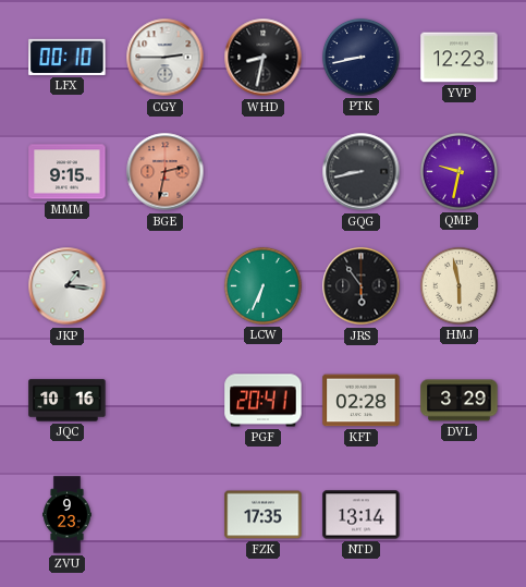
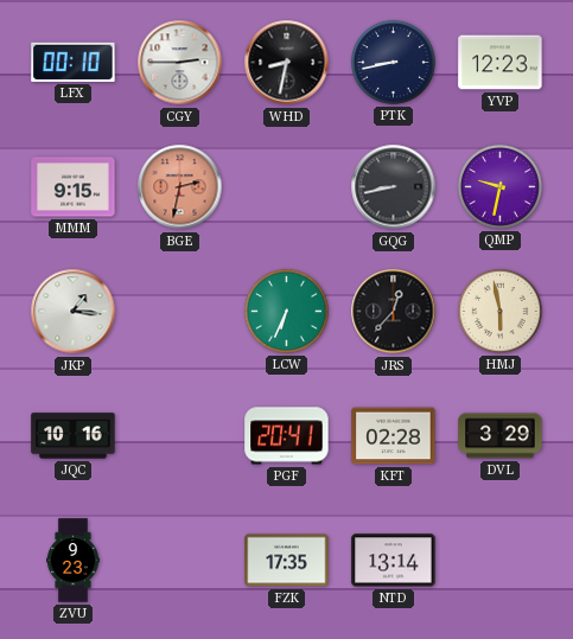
JRS: 5:54 -> 12:37 (394, 312)
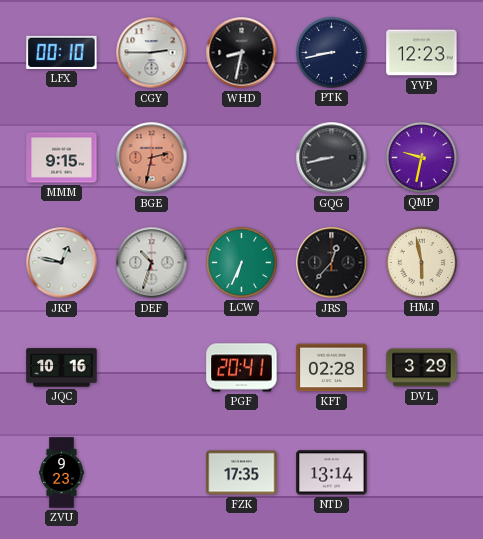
JKP: 1:16 -> 12:47 (62, 263)
DEF: none -> 10:33 (152, 263)
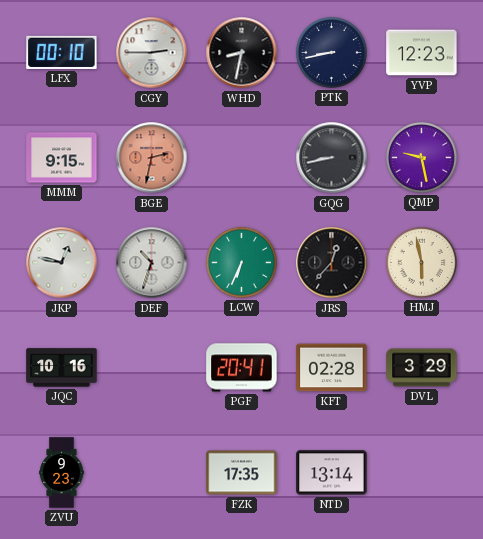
QMP: 9:32 -> 9:28 (421, 157)
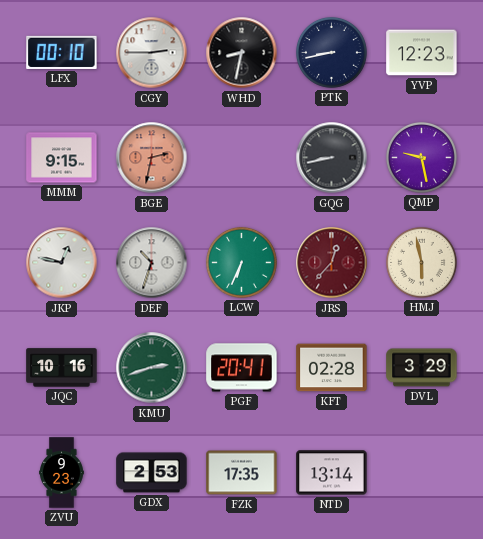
JRS dial: black -> burgundy (332, 263)
KMU: none -> 2:42 (152, 368)
GDX: none -> 2:53 (152, 473)
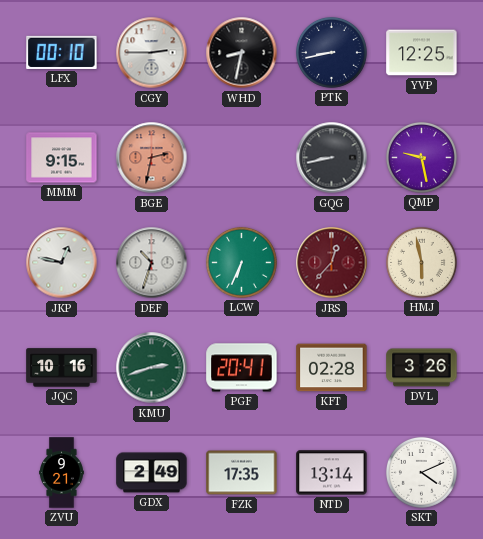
YVP: 12:23 -> 12:25 (422, 53)
DVL: 3:29 -> 3:26 (422, 368)
ZVU: 9:23 -> 9:21 (62, 473)
GDX: 2:53 -> 2:49 (152, 473)
SKT: none -> 4:11 (421, 472)
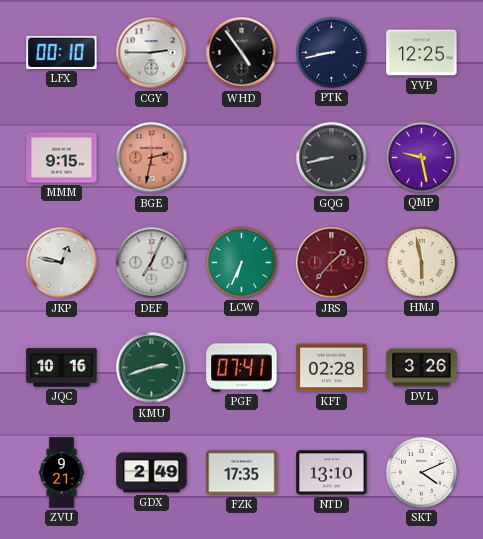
WHD: 8:32 -> 4:54 (242, 53)
DEF: 10:33 -> 7:04 (152, 263)
JRS: 12:37 -> 1:37 (332, 263)
PGF: 20:41 -> 07:41 (242, 368)
NTD: 13:14 -> 13:10 (332, 473)
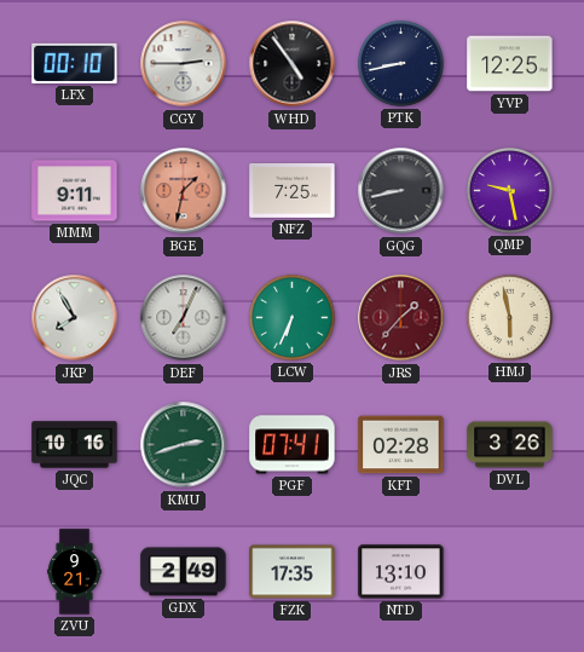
MMM: 9:15 -> 9:11 (75, 191)
BGE: 2:32 -> 1:32 (184, 191)
NFZ: none -> 7:25 (293, 190)
JKP: 12:47 -> 7:55 (75, 318)
SKT: 4:11 -> none (421, 472)
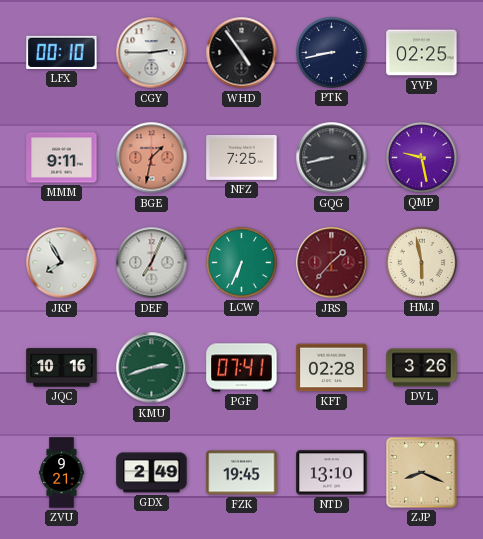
YVP: 12:25 -> 02:25 (422, 53)
FZK: 17:35 -> 19:45 (242, 473)
ZJP: none -> 8:19 (422, 473)
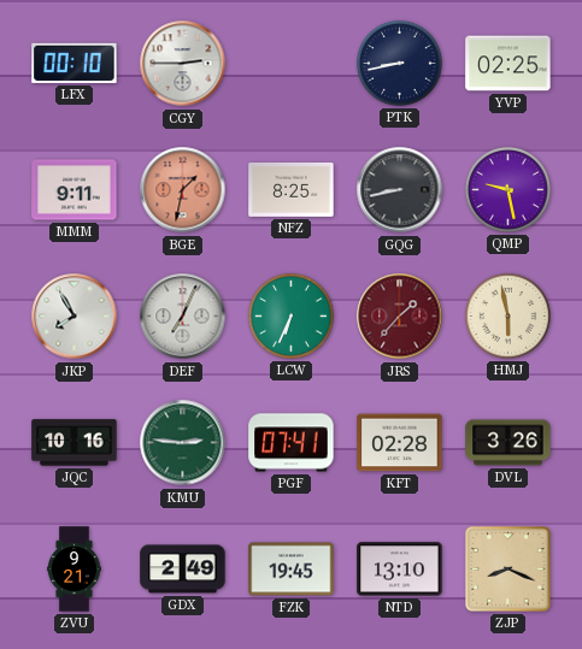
WHD: 4:54 -> none (242, 53)
NFZ: 7:25 -> 8:25 (292, 189)
KMU: 2:42 -> 2:46 (183, 443)
